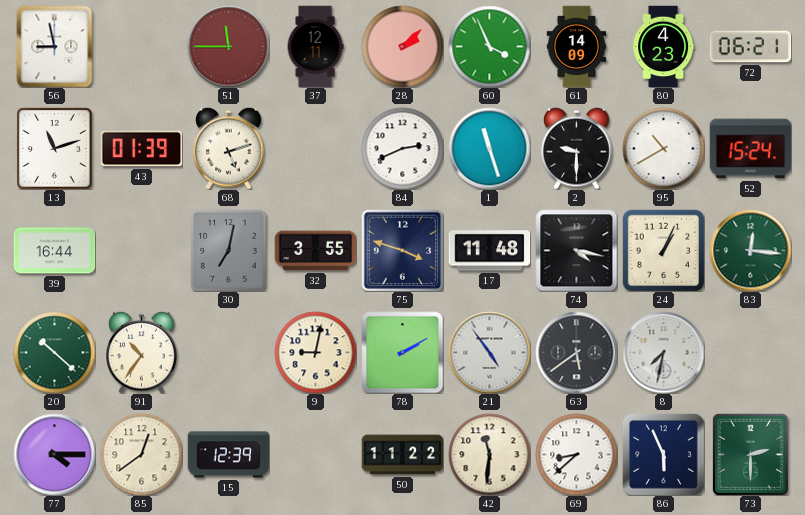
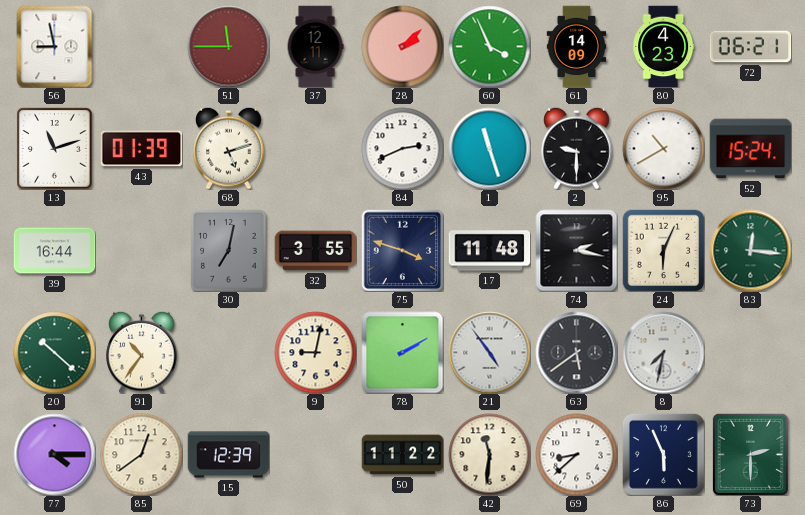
74: 4:17 -> 2:17 (576, 250)
24: 1:04 -> 6:04 (663, 250)
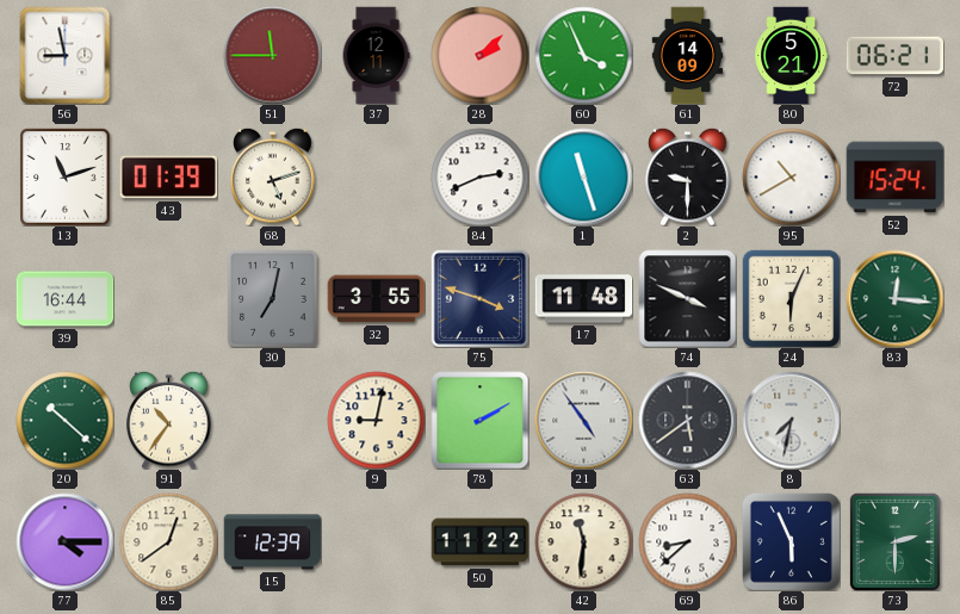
80: 4:23 -> 5:21 (792, 55)
74: 2:17 -> 3:49 (687, 298)
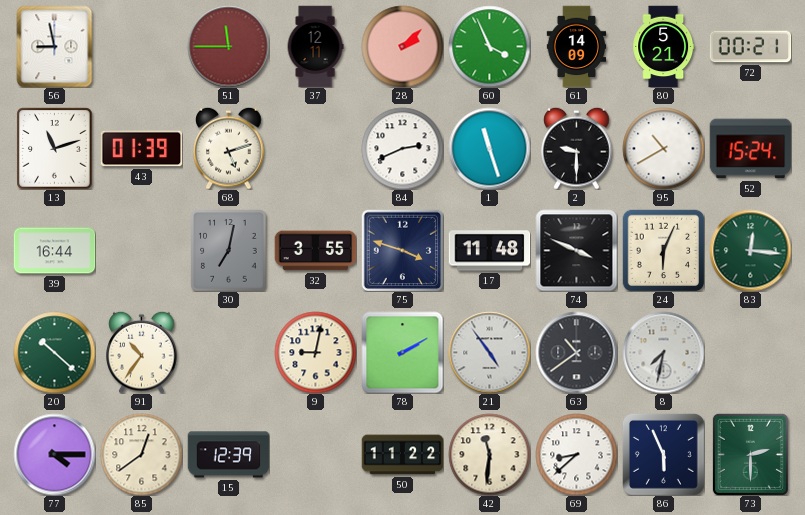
72: 06:21 -> 00:21 (750, 47)
63: 5:39 -> 10:39 (576, 352)
